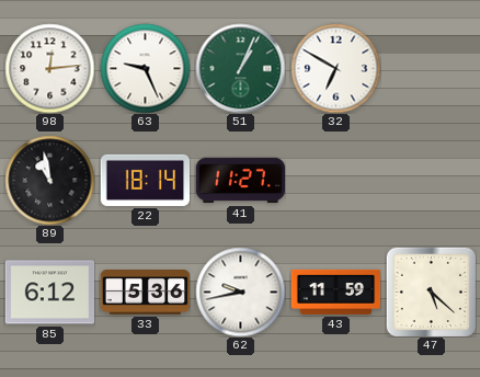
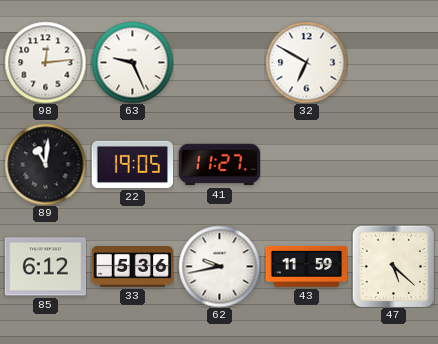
51: 1:04 -> none (240, 68)
89: 10:58 -> 11:01 (45, 164)
22: 18:14 -> 19:05 (132, 164)
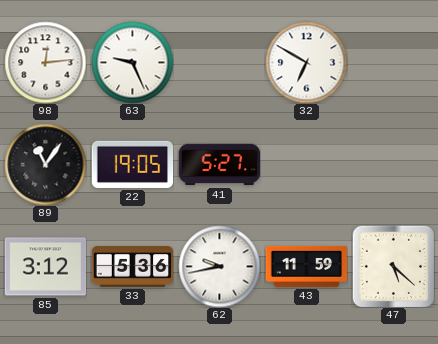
89: 11:01 -> 11:06 (45, 164)
41: 11:27 -> 5:27 (219, 165)
85: 6:12 -> 3:12 (45, 267)
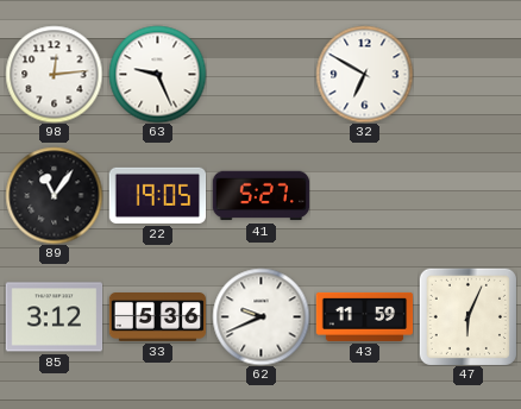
62: 9:43 -> 9:41 (260, 316)
47: 5:22 -> 6:04 (467, 316)
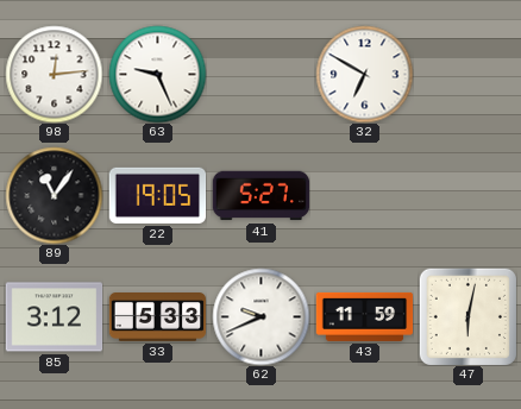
33: 5:36 -> 5:33 (157, 317)
47: 6:04 -> 6:02 (467, 316)
